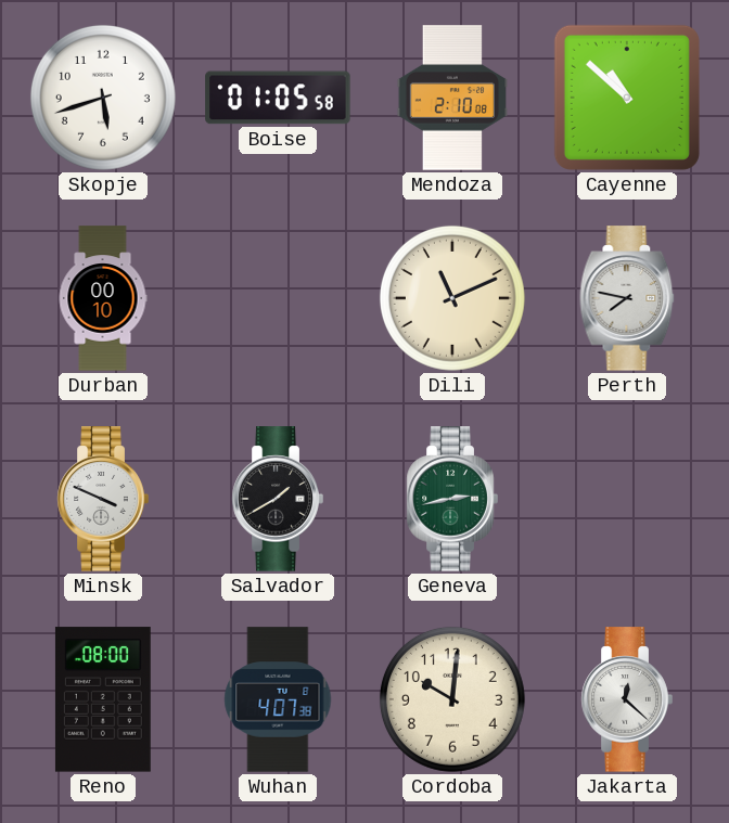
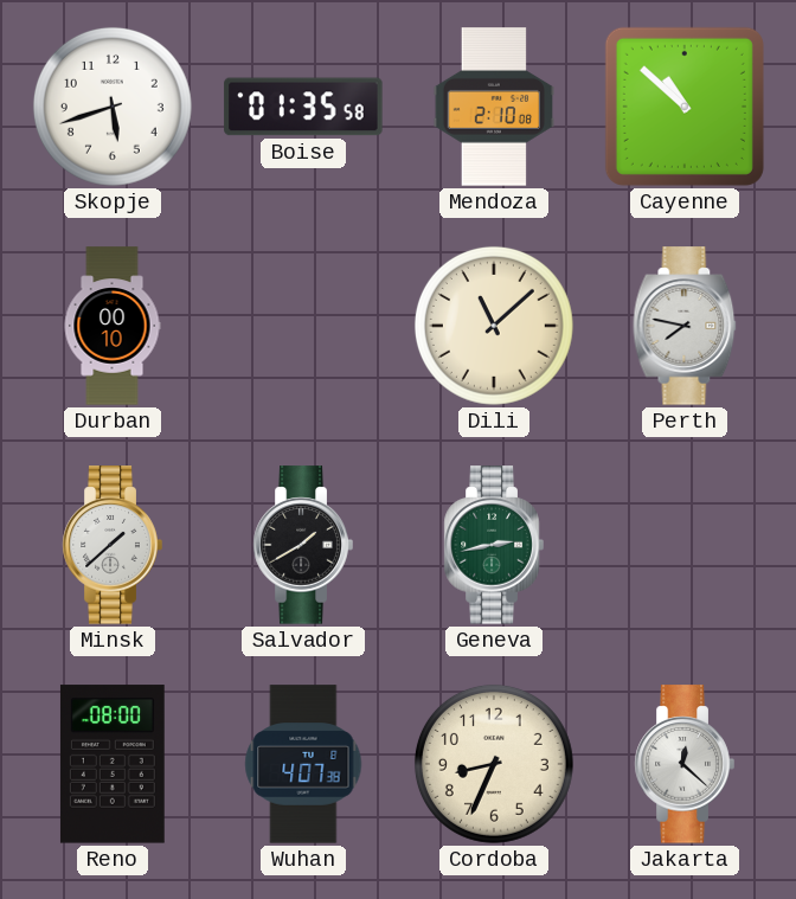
Boise: 01:05 -> 01:35 (303, 107)
Dili: 11:11 -> 11:08 (494, 326)
Minsk: 3:49 -> 1:38 (113, 545)
Cordoba: 10:01 -> 8:34 (494, 764)
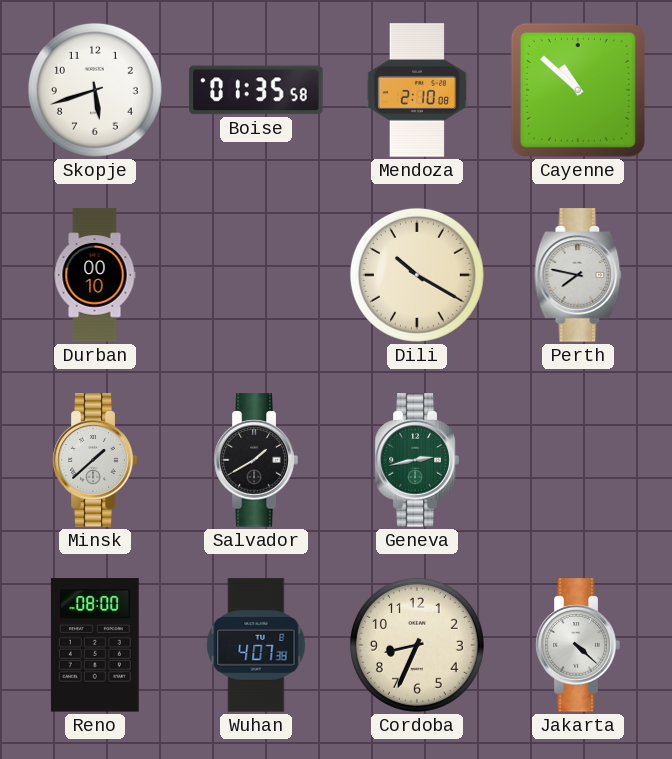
Dili: 11:08 -> 10:20 (417, 275)
Jakarta: 12:22 -> 4:22 (578, 645)
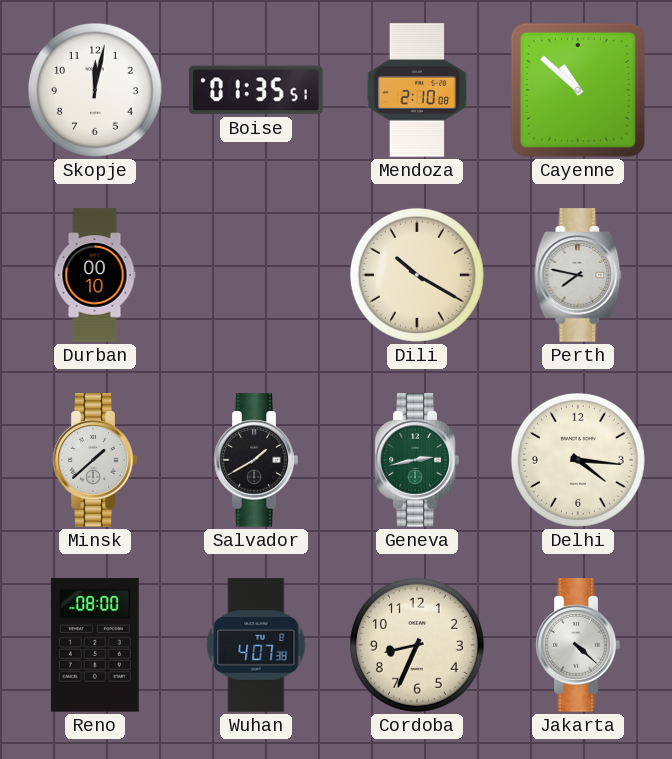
Skopje: 5:42 -> 12:02 (95, 90)
Boise: 01:35:58 -> 01:35:51 (256, 90)
Delhi: none -> 4:16 (578, 460)
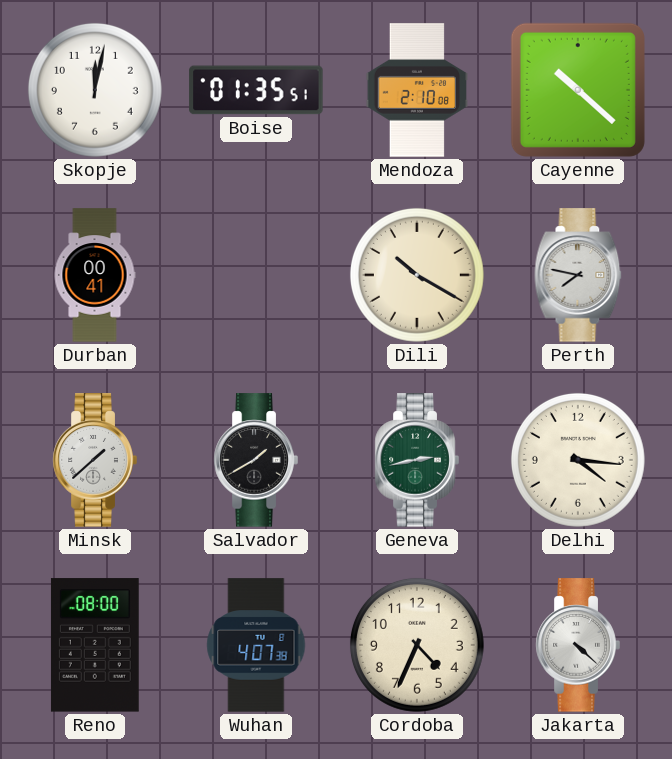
Cayenne: 10:52 -> 10:22 (578, 90)
Durban: 00:10 -> 00:41 (95, 275)
Cordoba: 8:34 -> 4:34 (417, 645)
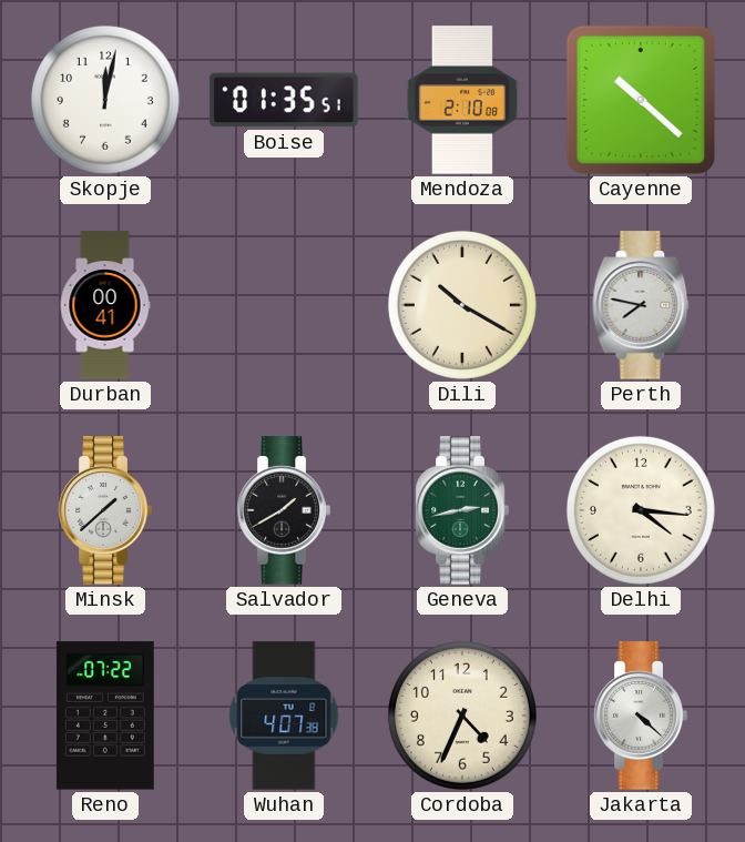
Reno: 08:00 -> 07:22 (105, 716)
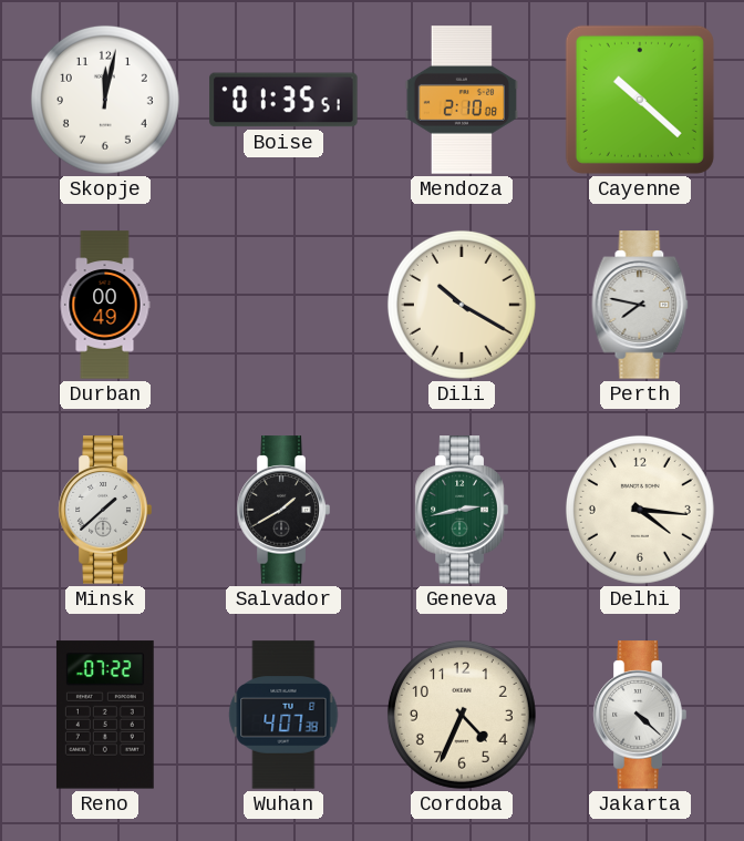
Durban: 00:41 -> 00:49 (105, 305)
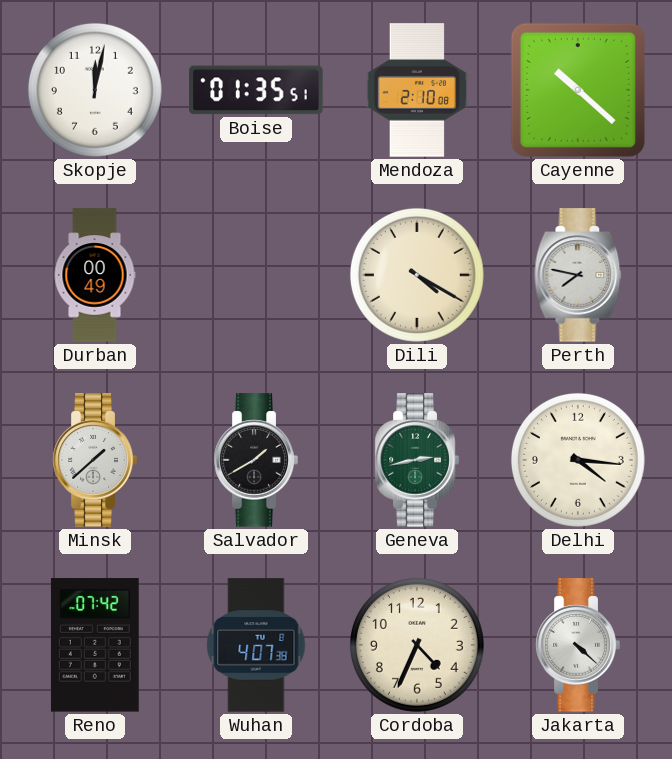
Dili: 10:20 -> 4:20 (417, 275)
Reno: 07:22 -> 07:42 (95, 645)
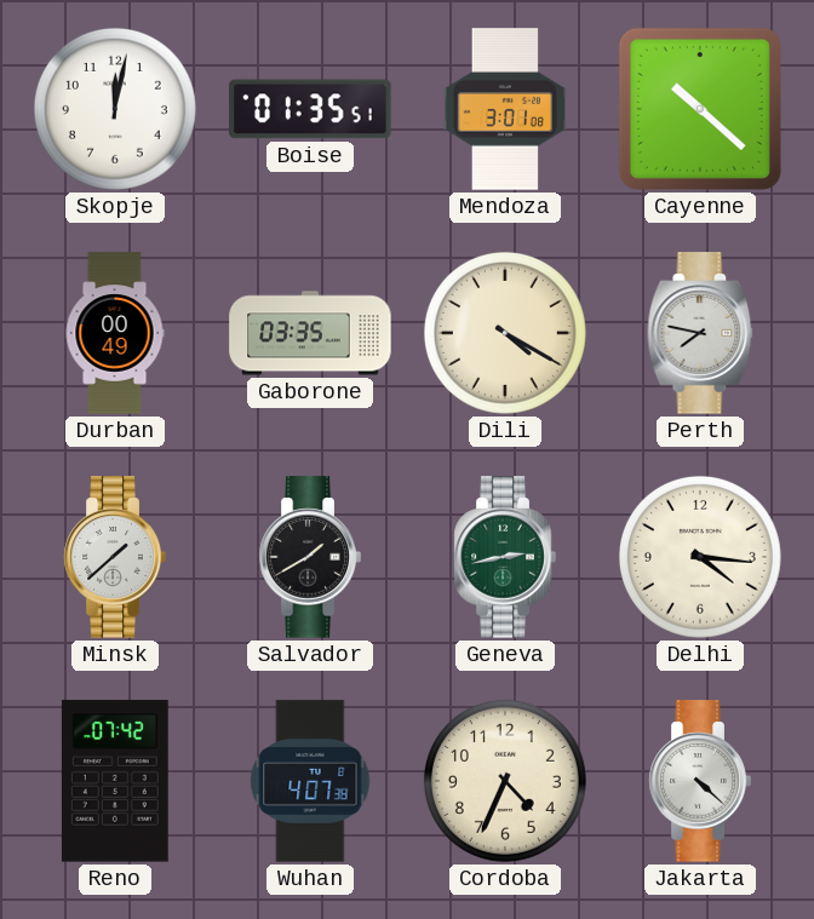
Mendoza: 2:10 -> 3:01 (504, 109)
Gaborone: none -> 03:35 (310, 333)
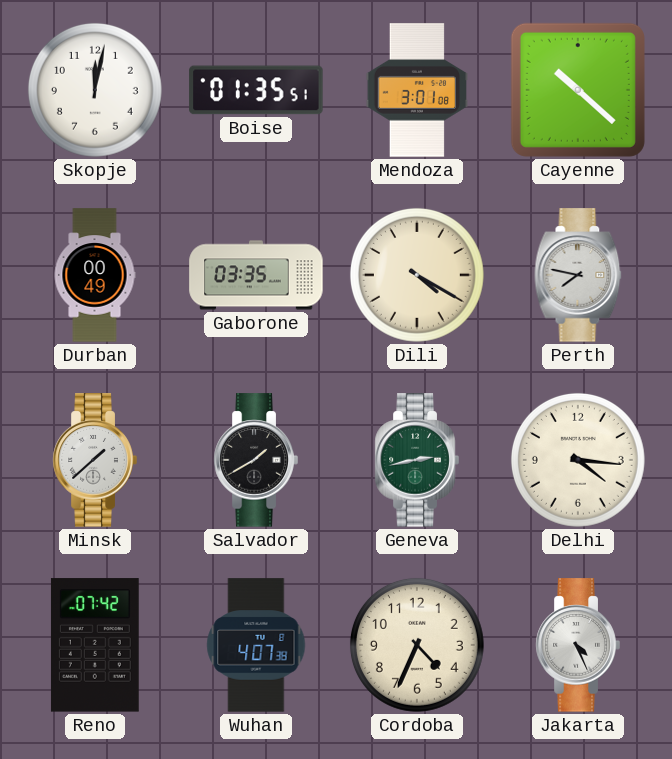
Jakarta: 4:22 -> 4:26 (578, 645)
